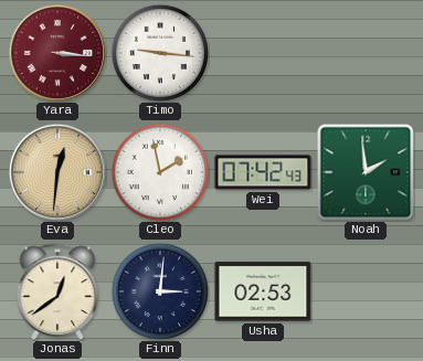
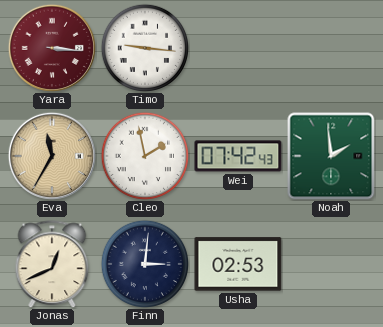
Eva: 12:31 -> 11:35 (51, 155)
Jonas: 12:39 -> 12:41 (52, 264)
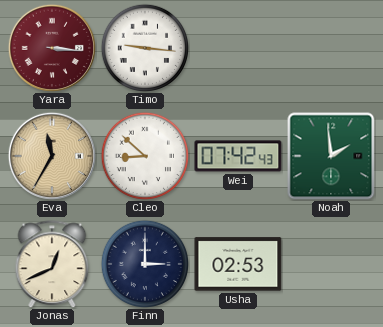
Cleo: 1:58 -> 8:52 (144, 155)
Finn: 3:01 -> 3:00 (144, 263)
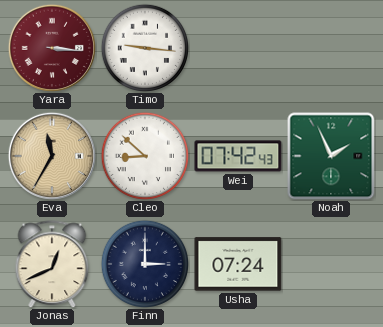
Noah: 1:59 -> 1:56 (331, 156)
Usha: 02:53 -> 07:24 (238, 264)
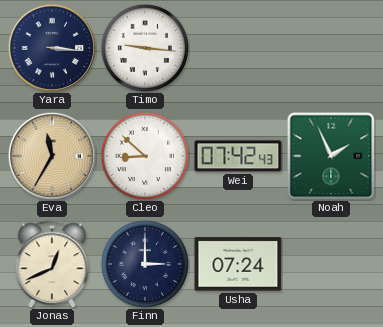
Yara dial: burgundy -> navy (51, 47)
